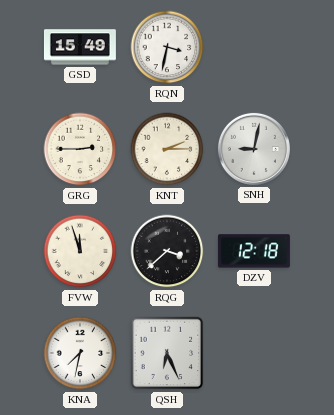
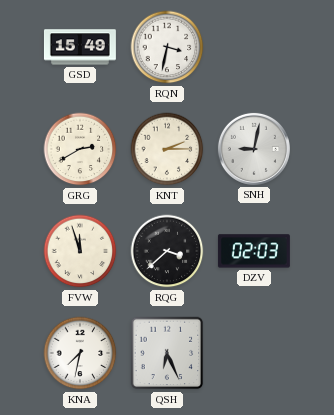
GRG: 2:45 -> 2:40 (80, 149)
DZV: 12:18 -> 02:03 (254, 251)
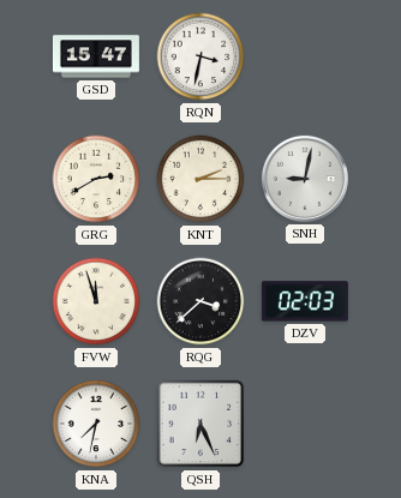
GSD: 15:49 -> 15:47 (96, 56)
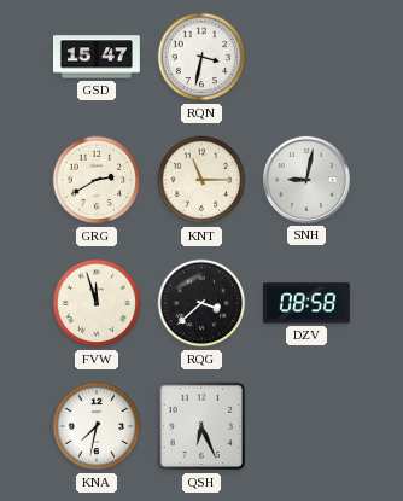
KNT: 2:15 -> 11:15 (201, 180)
DZV: 02:03 -> 08:58 (306, 303)
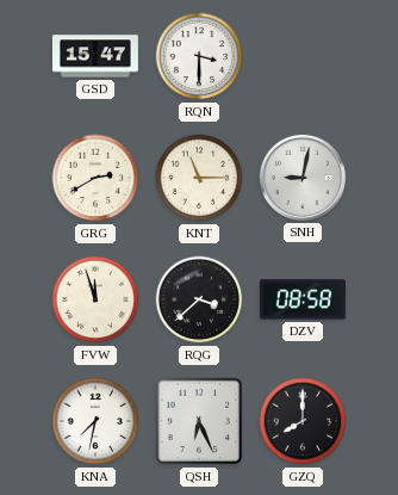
RQN: 3:32 -> 3:30 (199, 56)
GZQ: none -> 8:00 (303, 421)
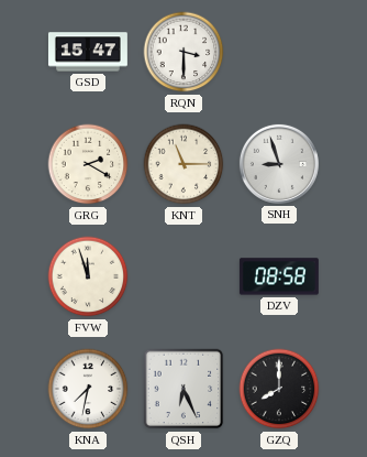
GRG: 2:40 -> 2:20 (88, 164)
SNH: 9:02 -> 8:57 (279, 164)
RQG: 3:38 -> none (199, 299)
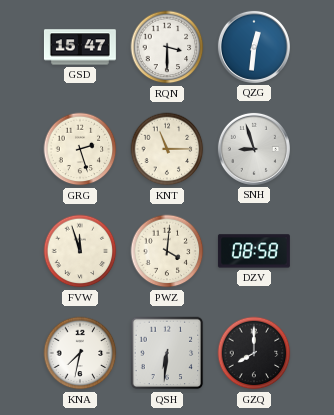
QZG: none -> 12:31 (254, 47)
GRG: 2:20 -> 2:27 (80, 149)
PWZ: none -> 4:01 (167, 251)
QSH: 6:26 -> 6:31 (167, 353)
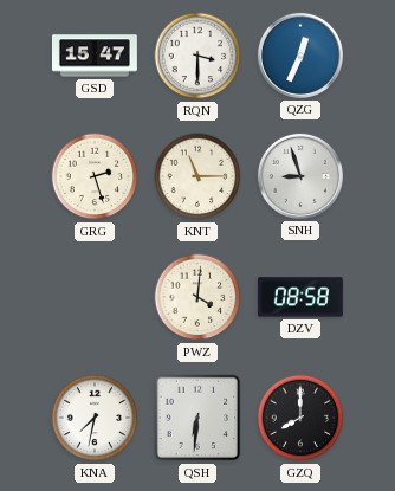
QZG: 12:31 -> 12:34 (300, 56)
FVW: 11:57 -> none (80, 251)
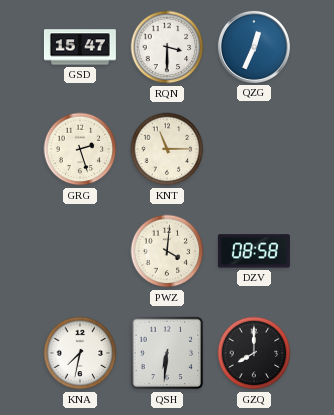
SNH: 8:57 -> none (300, 176)
